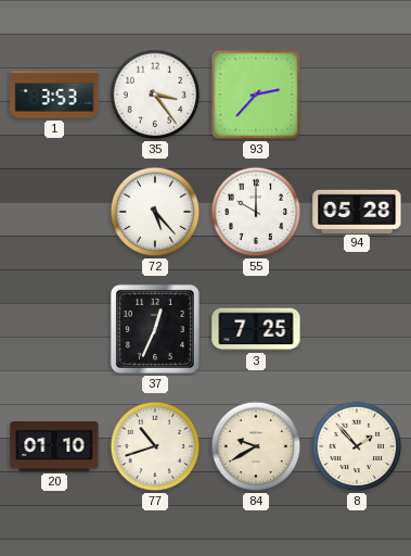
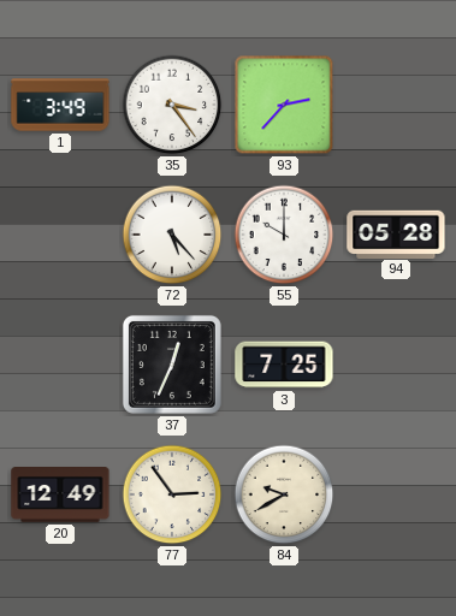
1: 3:53 -> 3:49 (60, 105)
20: 01:10 -> 12:49 (60, 496)
77: 10:42 -> 2:54 (172, 494)
8: 1:53 -> none (357, 446)
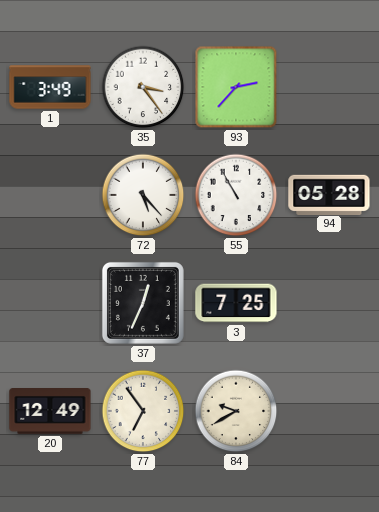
55: 10:00 -> 10:55 (236, 195)
77: 2:54 -> 6:54 (143, 411)
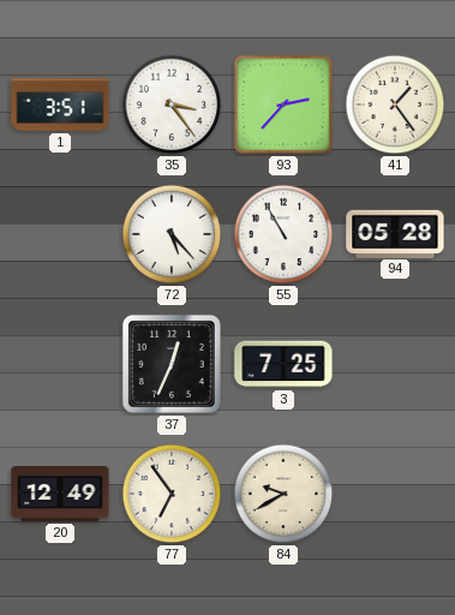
1: 3:49 -> 3:51 (60, 105)
41: none -> 1:24 (395, 105)
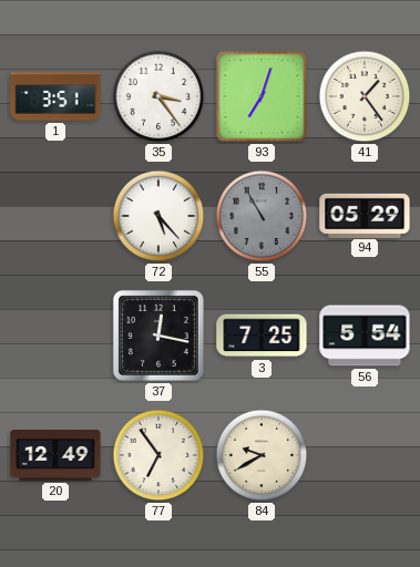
93: 2:37 -> 7:03 (262, 96)
55 dial: white -> grey (262, 216)
94: 05:28 -> 05:29 (365, 215)
37: 12:34 -> 12:17 (158, 336)
56: none -> 5:54 (365, 336)
